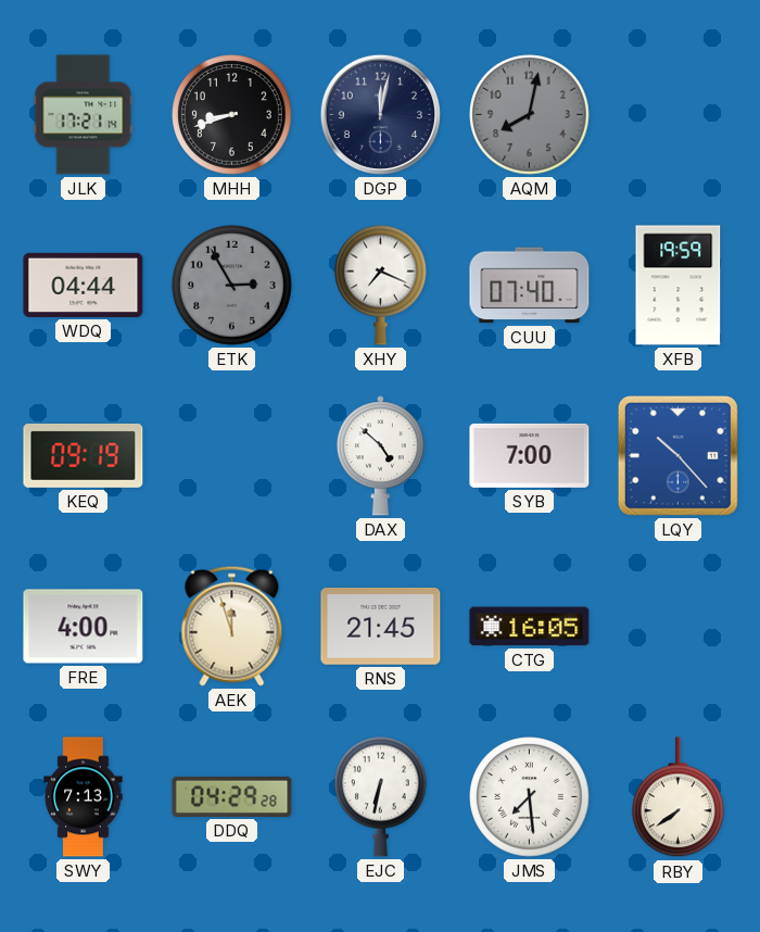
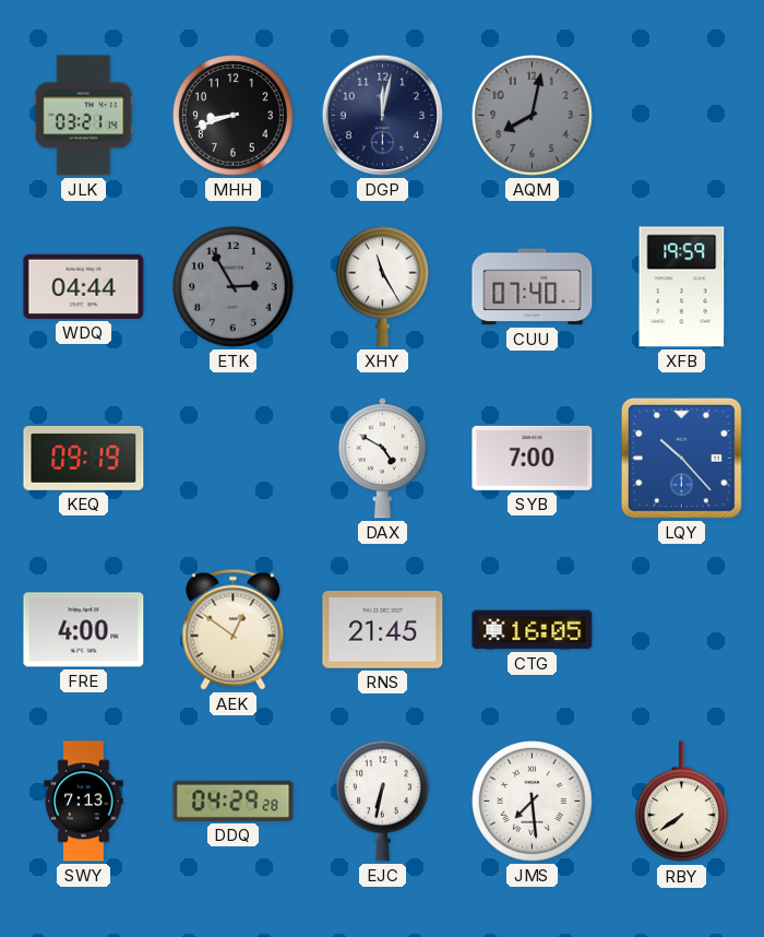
JLK: 17:21 -> 03:21 (84, 116)
XHY: 7:19 -> 11:25 (383, 286)
DAX: 4:52 -> 4:50 (382, 459)
AEK: 11:57 -> 12:51 (234, 629)
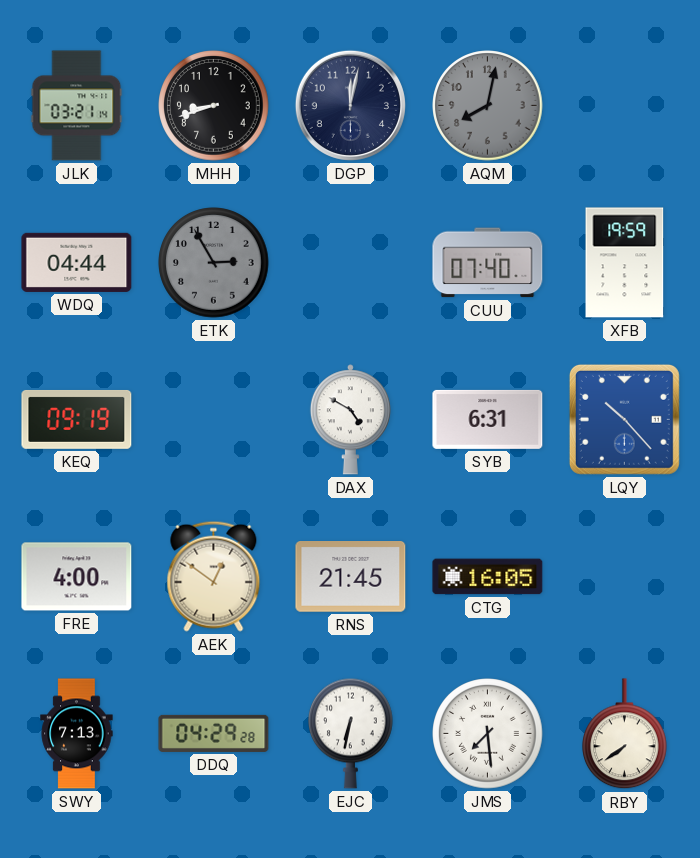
XHY: 11:25 -> none (383, 286)
SYB: 7:00 -> 6:31 (488, 419)
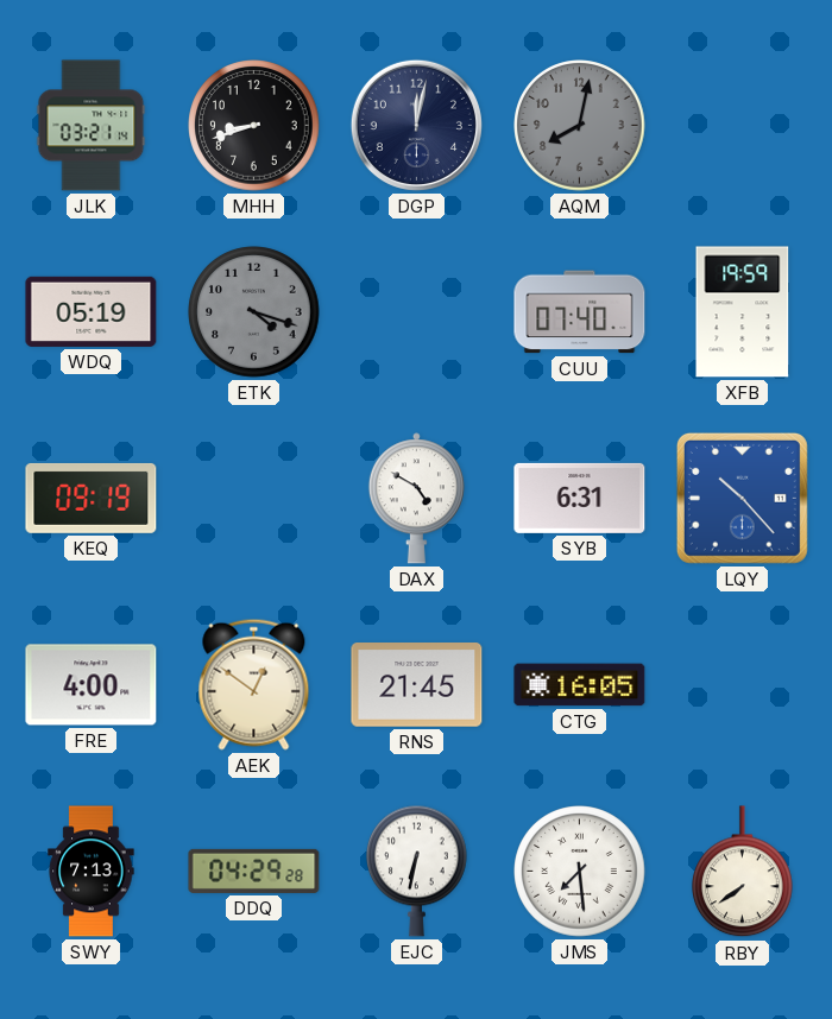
WDQ: 04:44 -> 05:19 (92, 311)
ETK: 2:55 -> 4:18 (254, 312)
